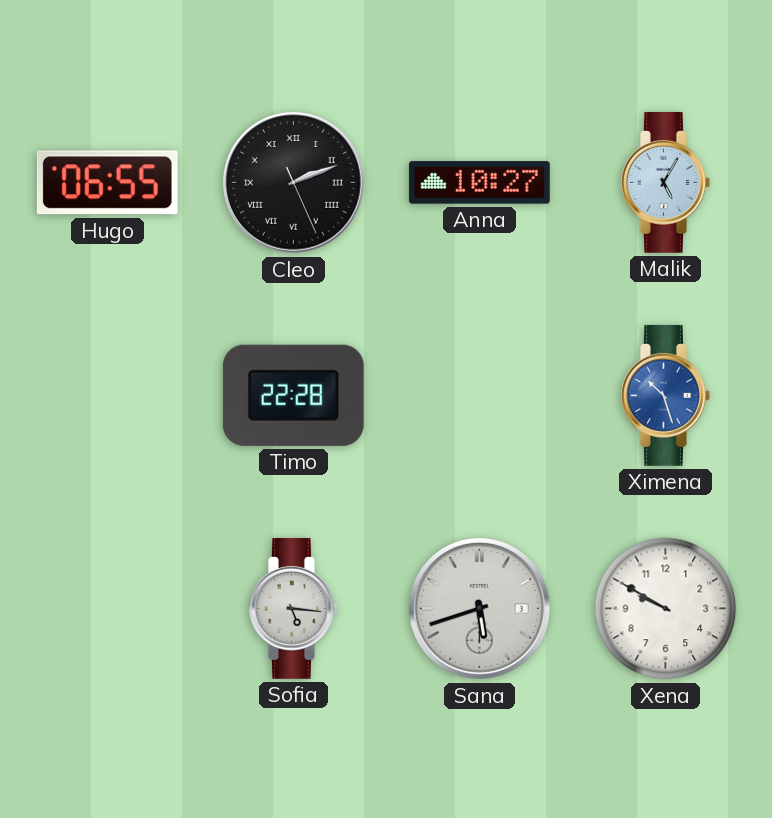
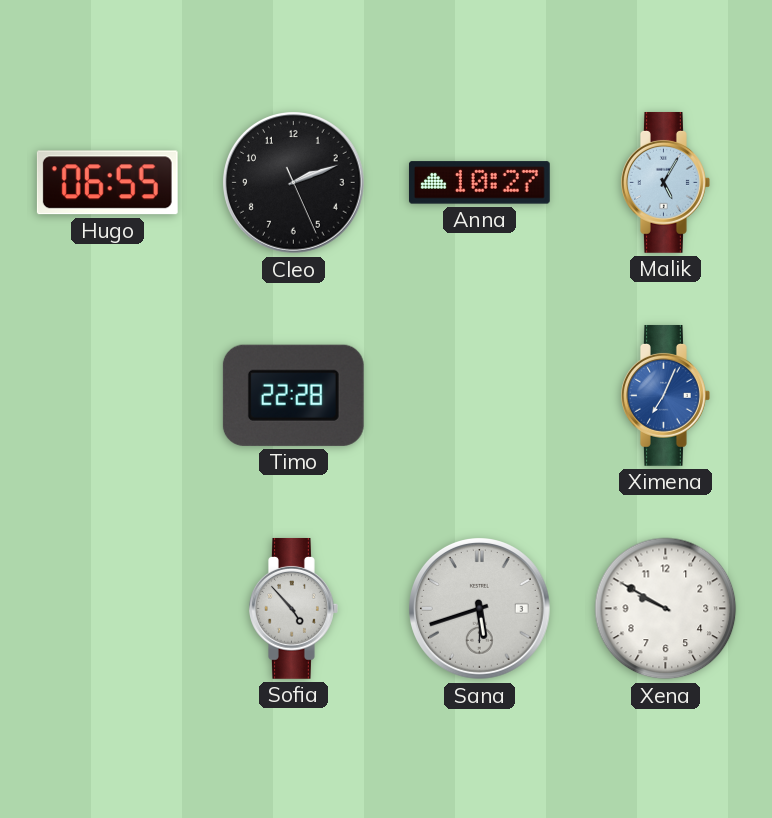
Cleo numerals: Roman -> Arabic (294, 183)
Ximena: 10:27 -> 7:04 (666, 395)
Sofia: 5:16 -> 4:53 (294, 608)
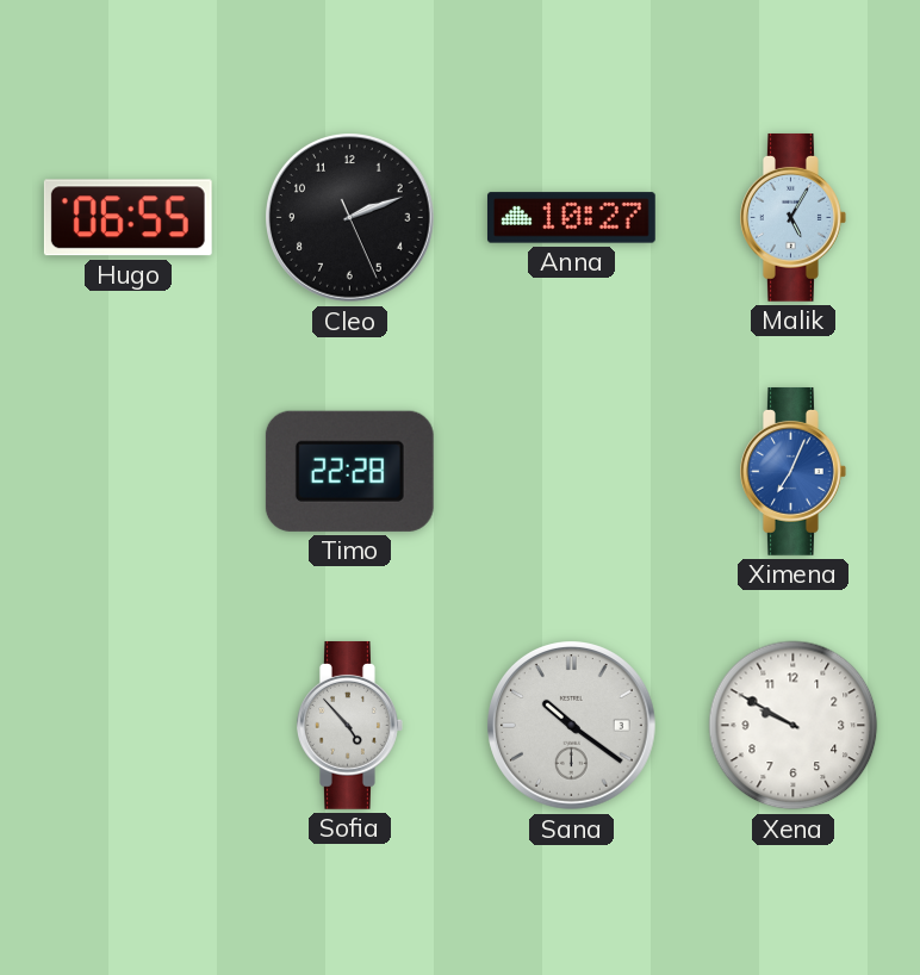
Sana: 5:42 -> 10:21 (572, 726)
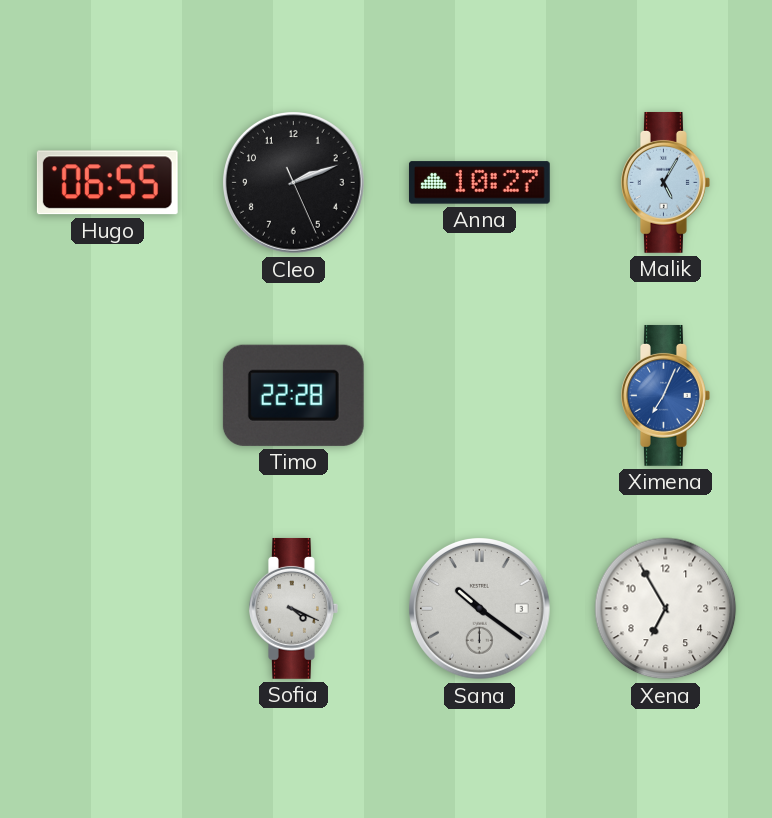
Sofia: 4:53 -> 4:19 (294, 608)
Xena: 9:50 -> 6:55 (666, 609)
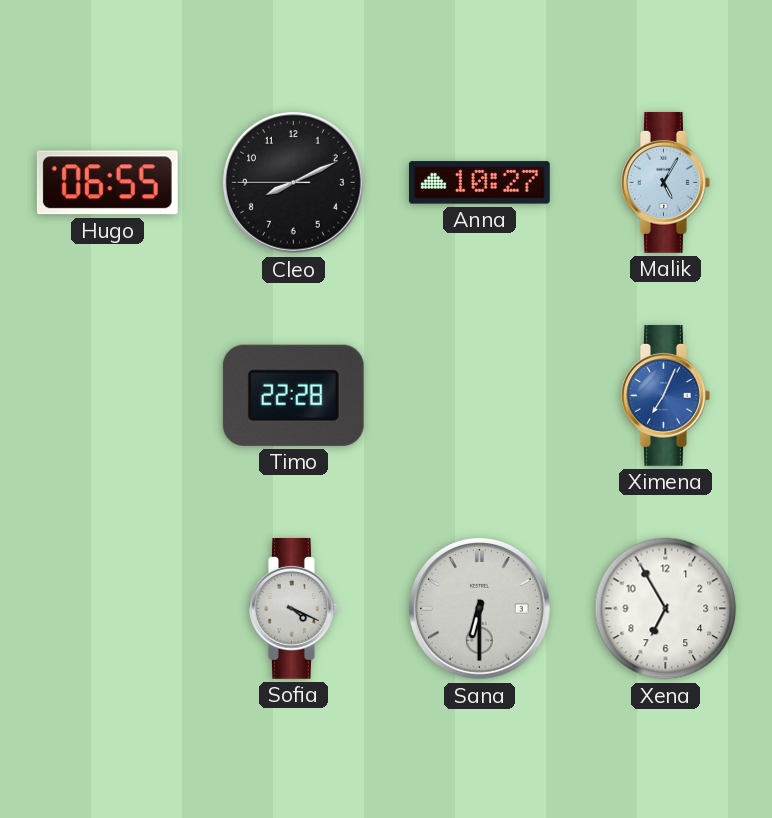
Cleo: 2:11 -> 8:10 (294, 183)
Sana: 10:21 -> 6:30 (480, 609)
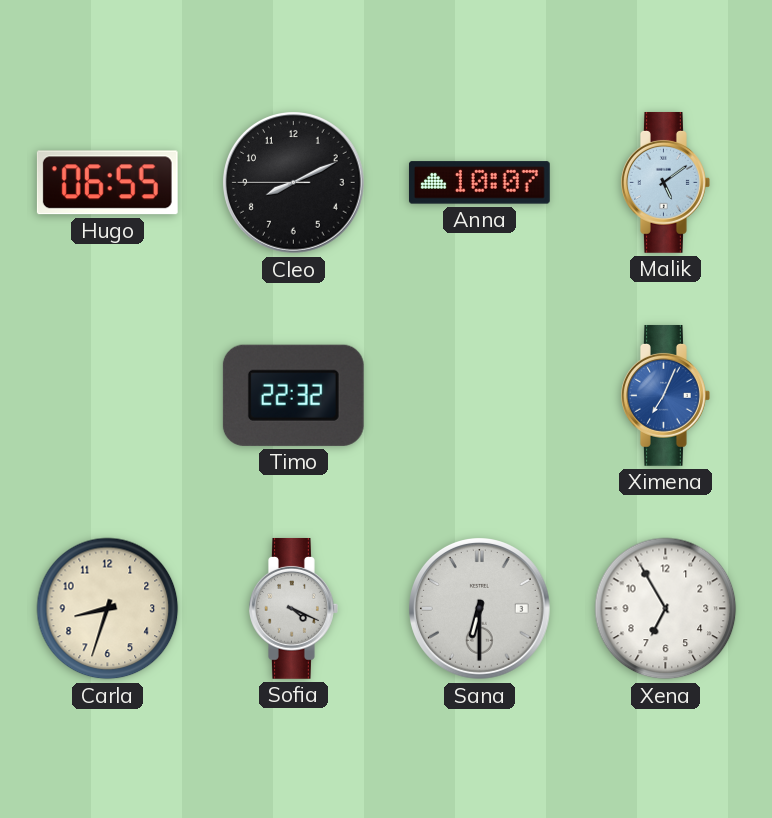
Anna: 10:27 -> 10:07 (479, 183)
Malik: 5:05 -> 5:09 (666, 182)
Timo: 22:28 -> 22:32 (293, 395)
Carla: none -> 8:33 (108, 609)
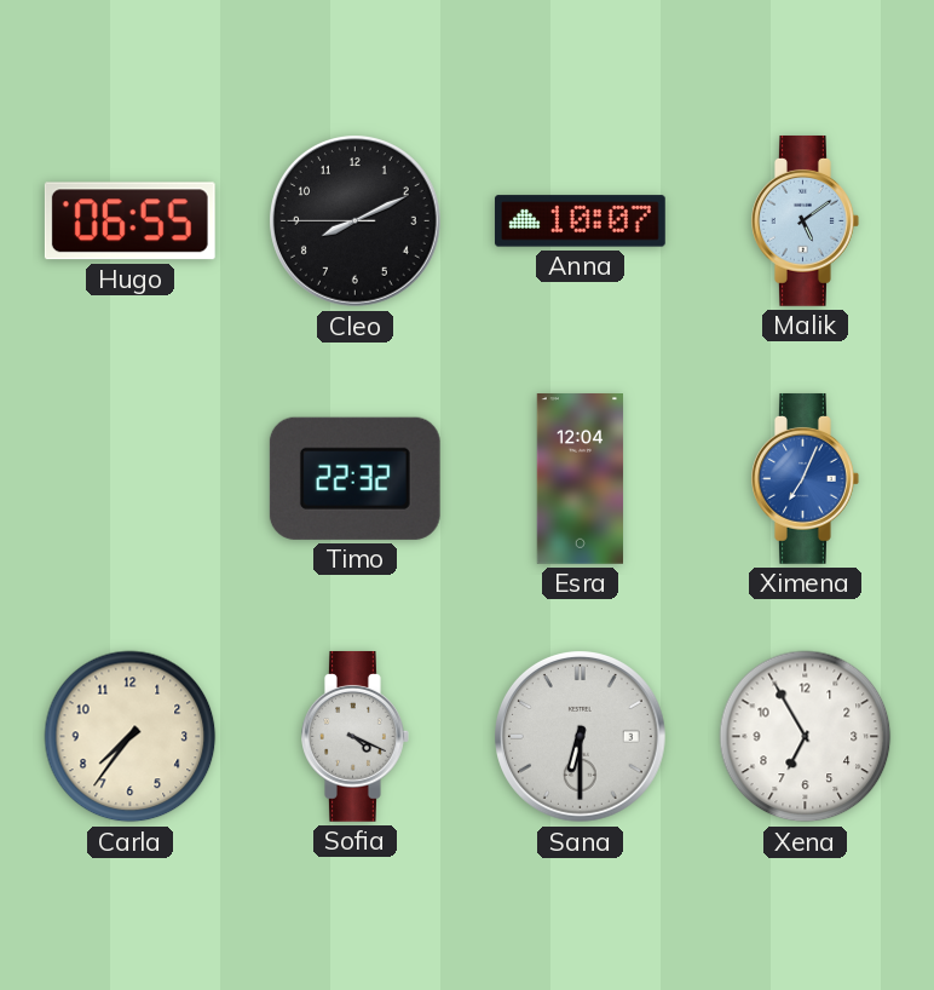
Esra: none -> 12:04 (580, 479)
Carla: 8:33 -> 7:36 (131, 737)
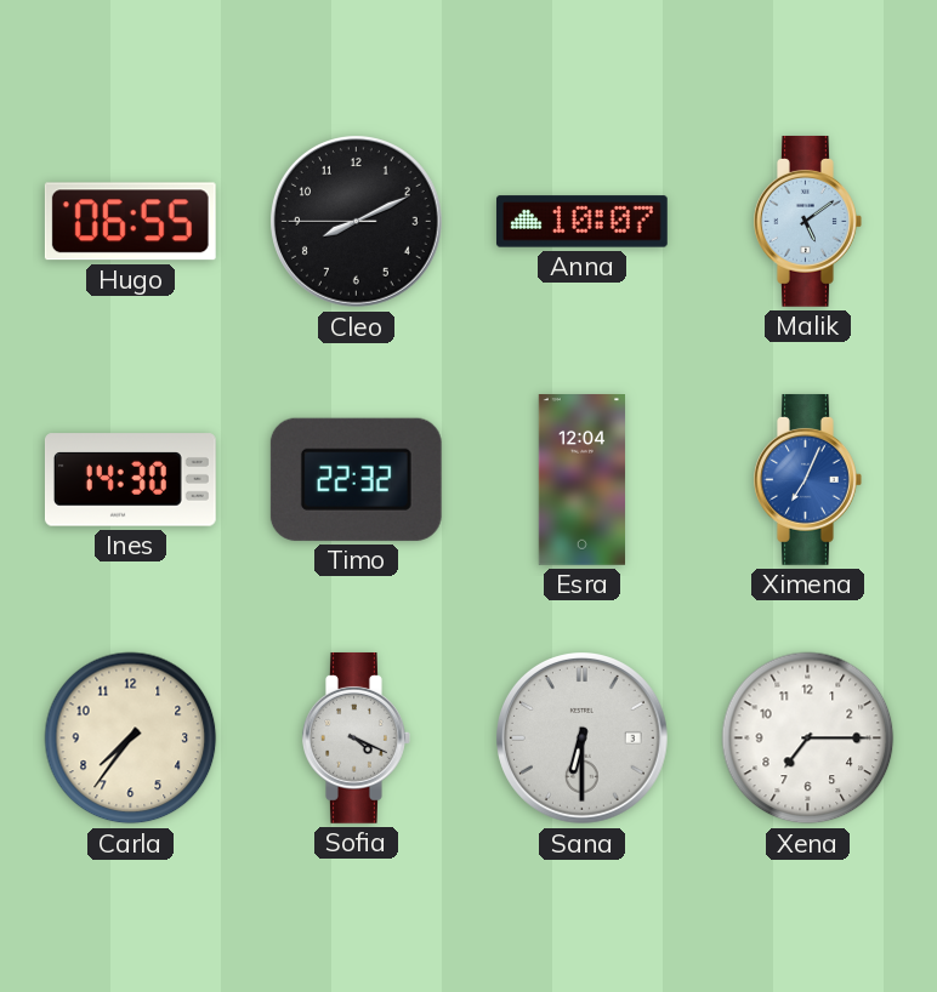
Ines: none -> 14:30 (130, 480)
Xena: 6:55 -> 7:15 (808, 739)
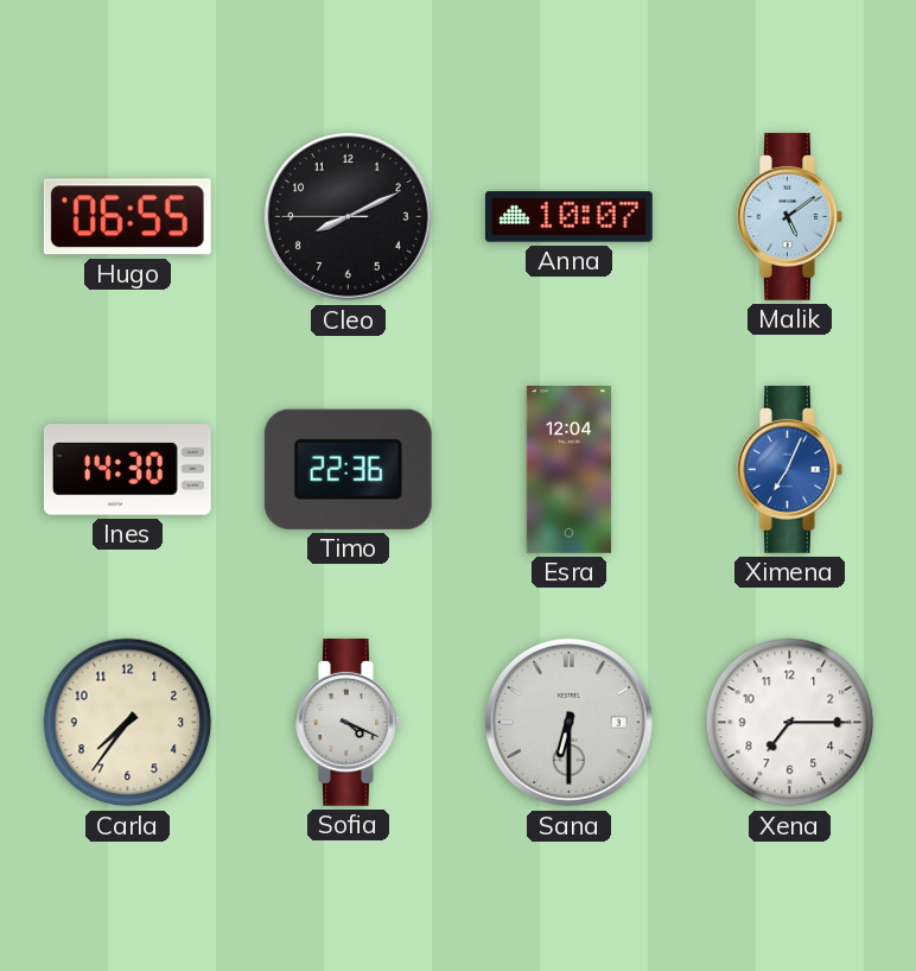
Timo: 22:32 -> 22:36 (348, 469)
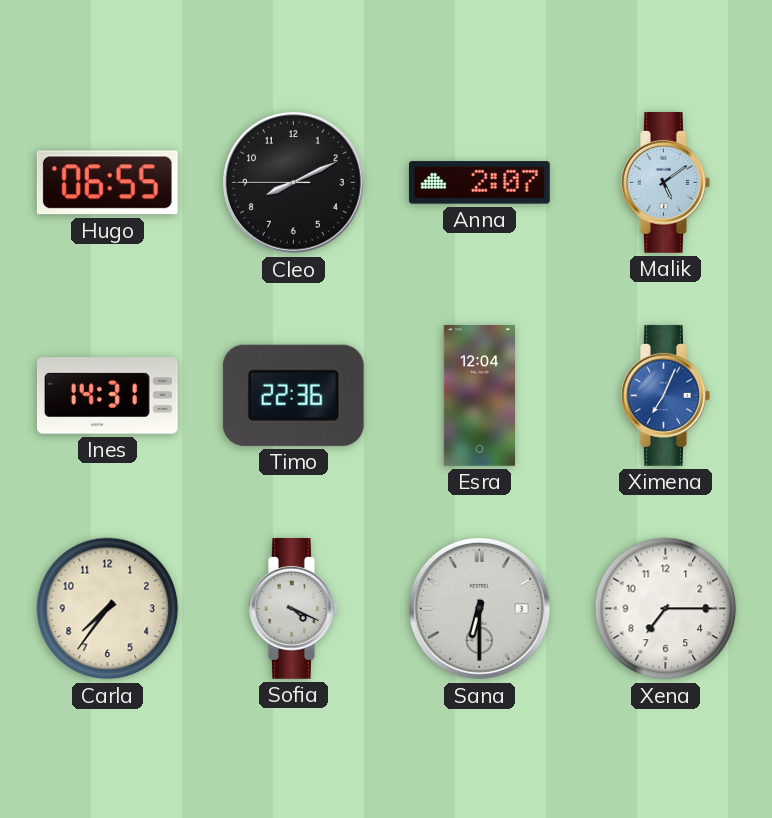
Anna: 10:07 -> 2:07 (479, 183)
Ines: 14:30 -> 14:31 (107, 396)
